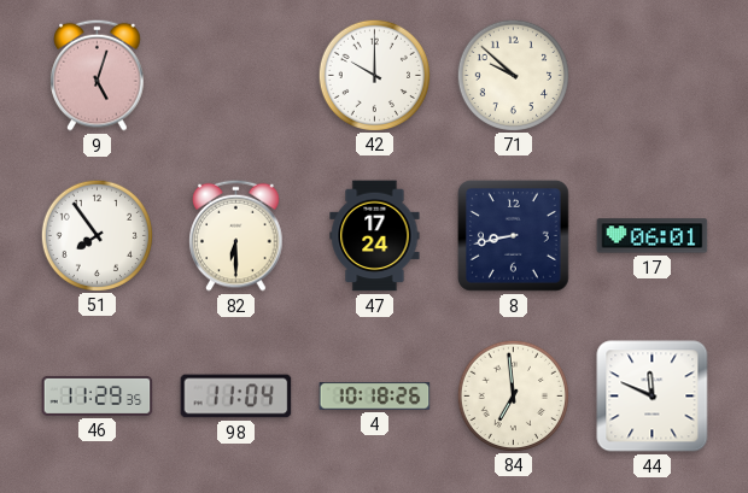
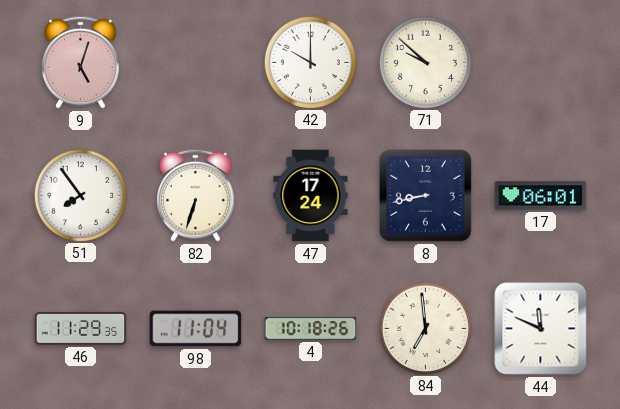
82: 6:30 -> 6:33 (196, 195)
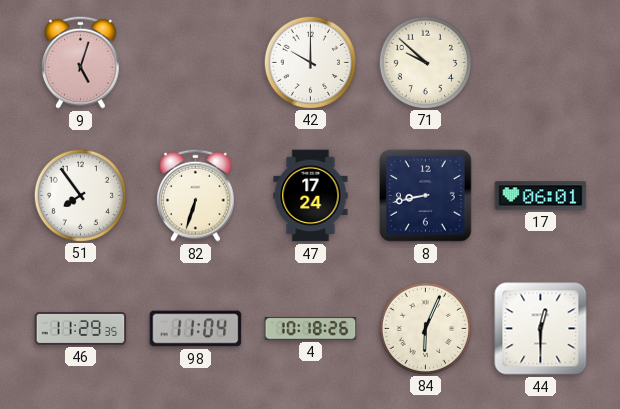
84: 6:59 -> 6:04 (425, 328)
44: 11:49 -> 12:30 (541, 329)
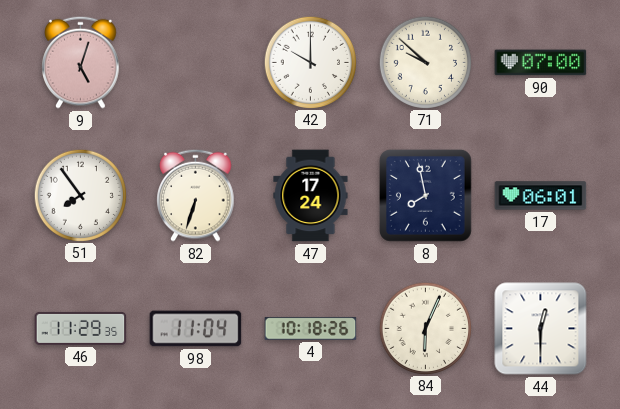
90: none -> 07:00 (541, 63)
8: 8:43 -> 7:58 (426, 196)
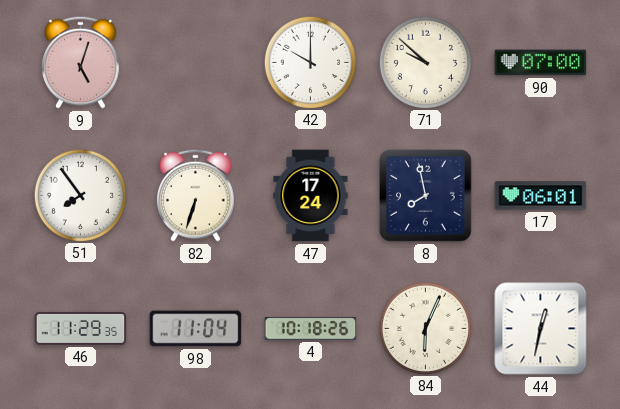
44: 12:30 -> 12:32 (541, 329)
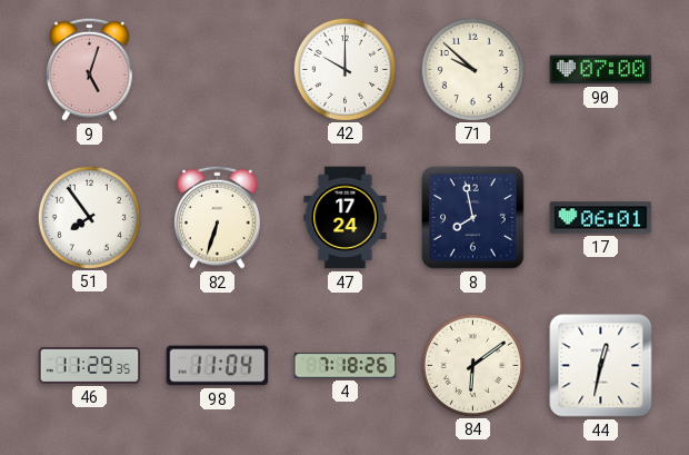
4: 10:18 -> 7:18 (346, 366)
84: 6:04 -> 6:09 (472, 365)
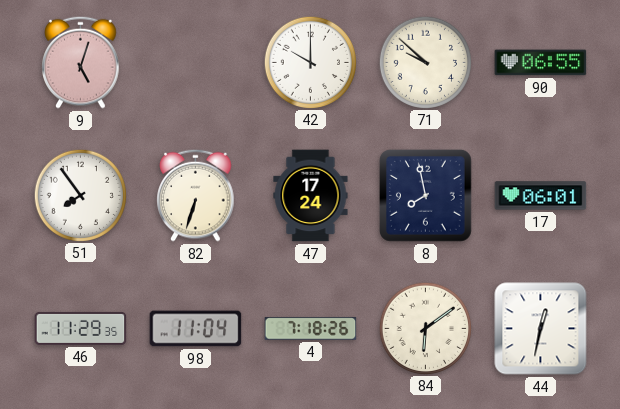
90: 07:00 -> 06:55 (541, 63)
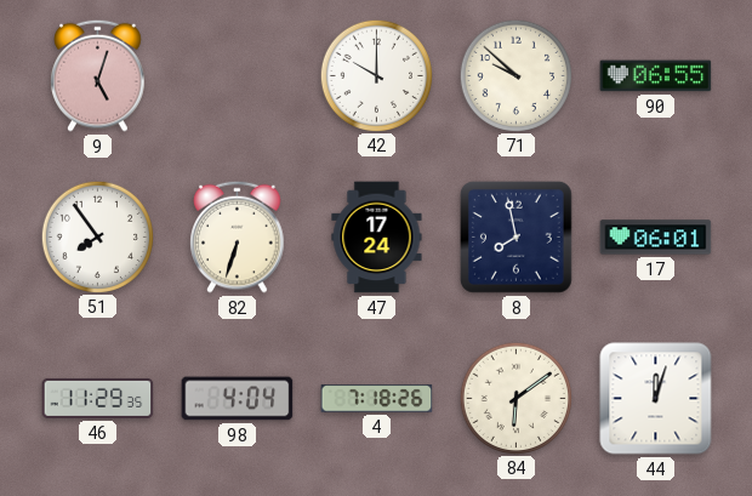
98: 11:04 -> 4:04 (238, 399)
44: 12:32 -> 12:03 (656, 399)
